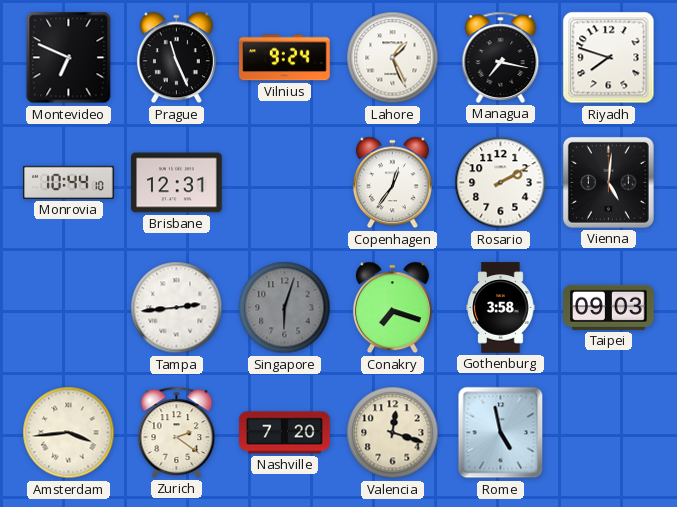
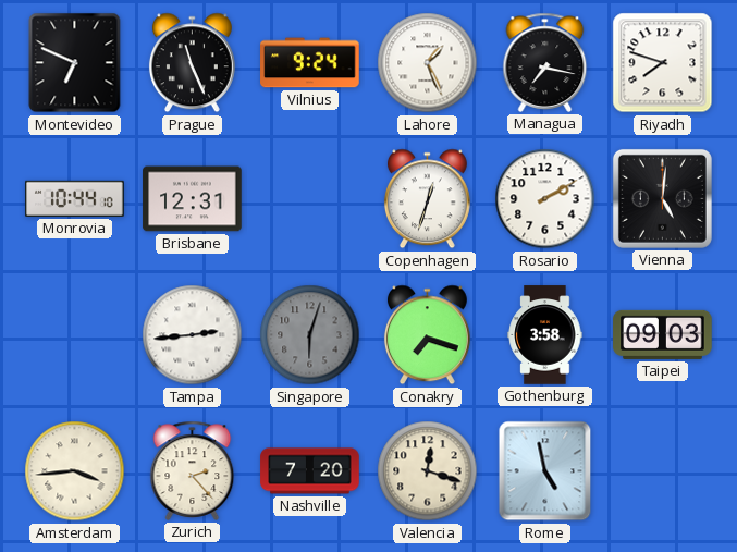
Copenhagen: 12:36 -> 12:33 (427, 199)
Zurich: 2:21 -> 2:23 (193, 470)
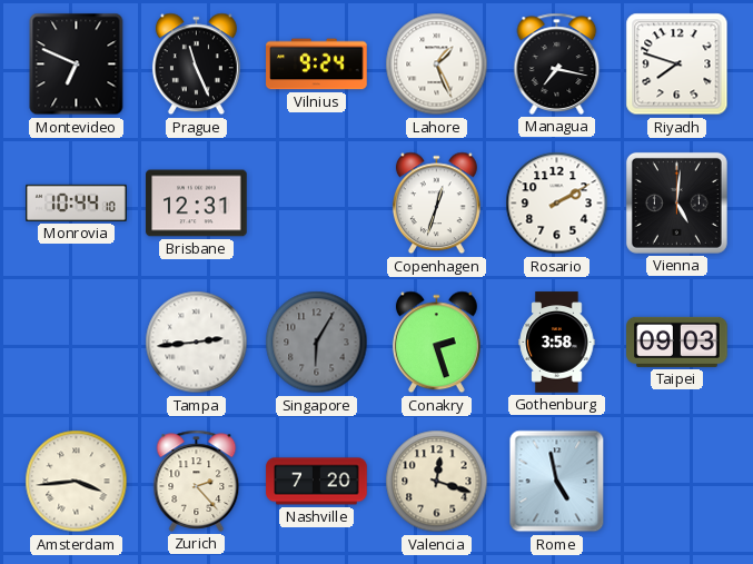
Singapore: 6:03 -> 6:05 (317, 343)
Conakry: 7:18 -> 2:27 (436, 343)
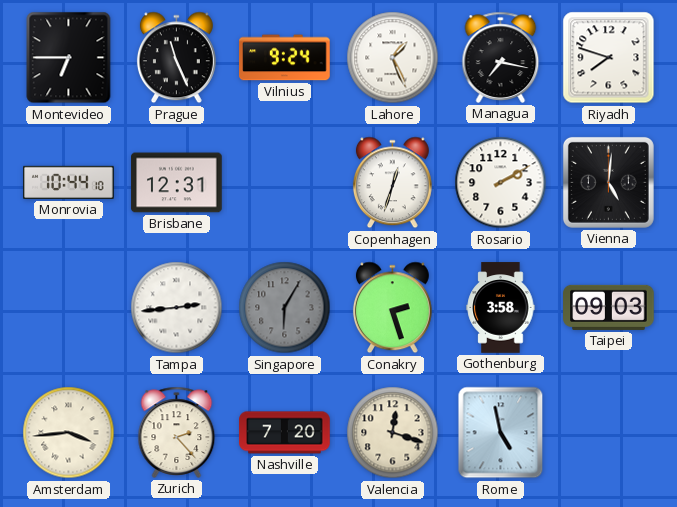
Montevideo: 6:49 -> 6:45 (69, 58)
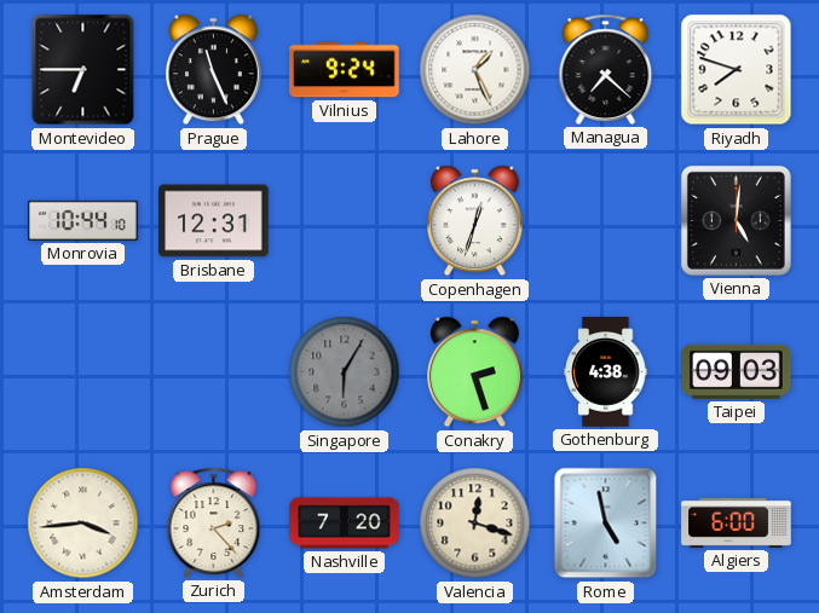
Managua: 7:17 -> 7:22 (606, 69)
Rosario: 2:10 -> none (501, 183)
Tampa: 2:44 -> none (177, 308)
Gothenburg: 3:58 -> 4:38 (606, 372)
Algiers: none -> 6:00 (737, 522)
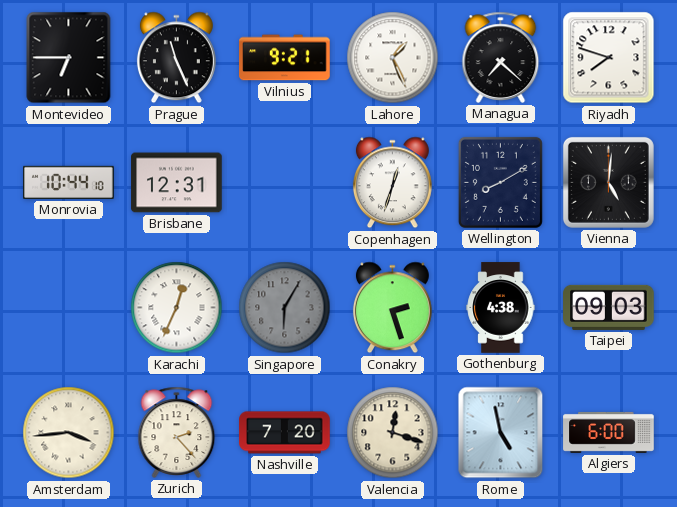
Vilnius: 9:24 -> 9:21 (285, 58)
Wellington: none -> 8:10 (500, 182)
Karachi: none -> 12:34 (177, 308)
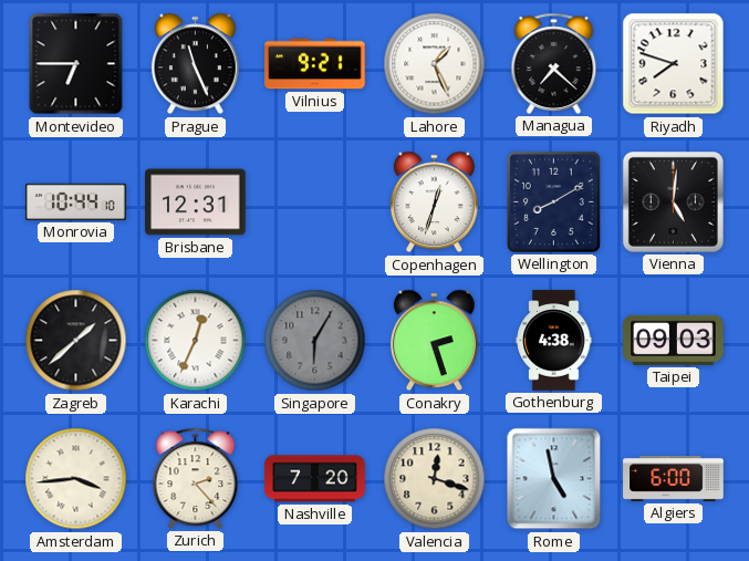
Zagreb: none -> 1:38 (76, 341)
